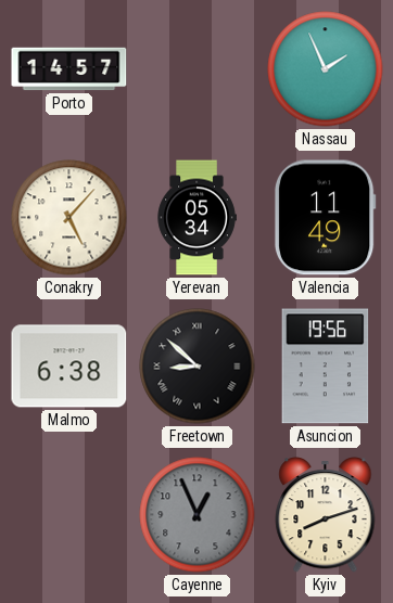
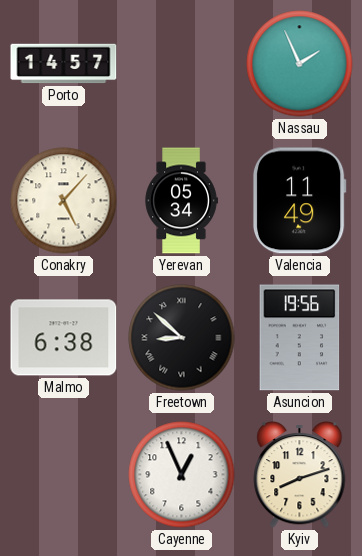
Cayenne dial: grey -> white (182, 475)
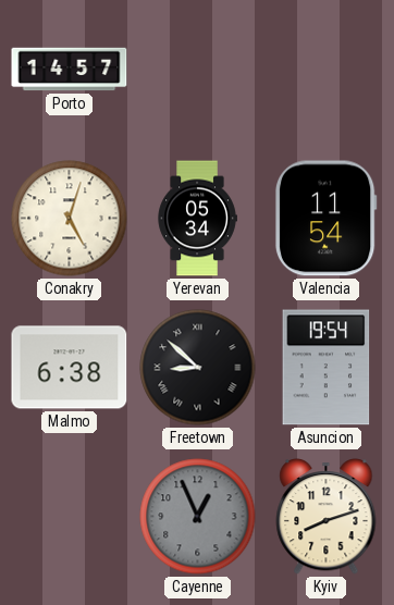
Nassau: 1:56 -> none (300, 64)
Conakry: 5:07 -> 5:03 (70, 219)
Valencia: 11:49 -> 11:54 (325, 219)
Asuncion: 19:56 -> 19:54 (327, 368)
Cayenne dial: white -> grey (198, 517)
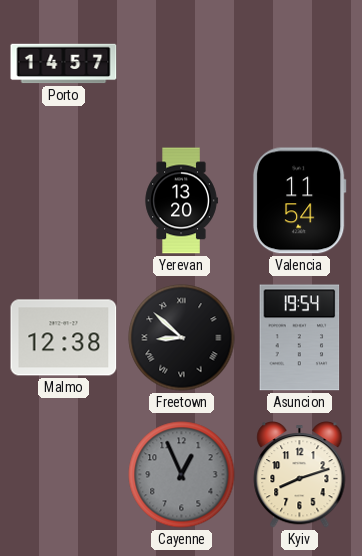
Conakry: 5:03 -> none (70, 219)
Yerevan: 05:34 -> 13:20 (181, 201)
Malmo: 6:38 -> 12:38 (64, 338)
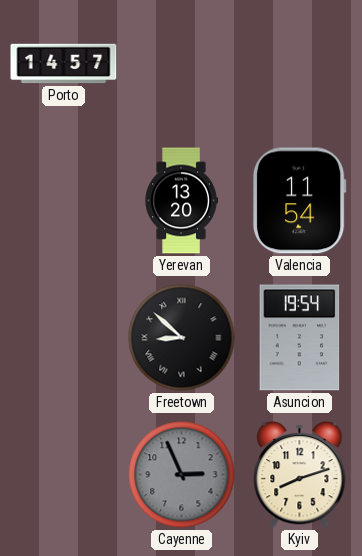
Malmo: 12:38 -> none (64, 338)
Cayenne: 12:56 -> 2:56 (182, 475)
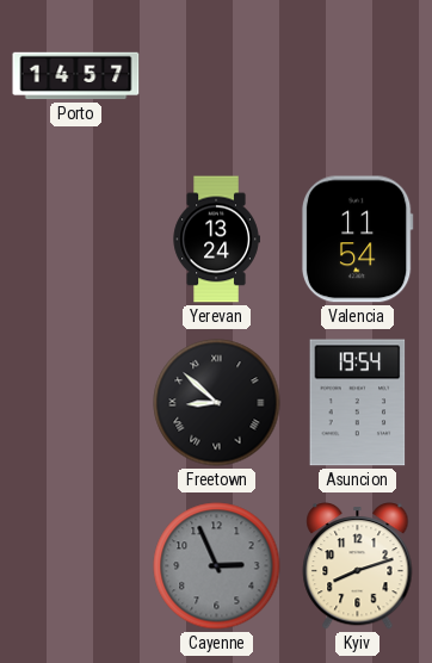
Yerevan: 13:20 -> 13:24 (216, 240)
